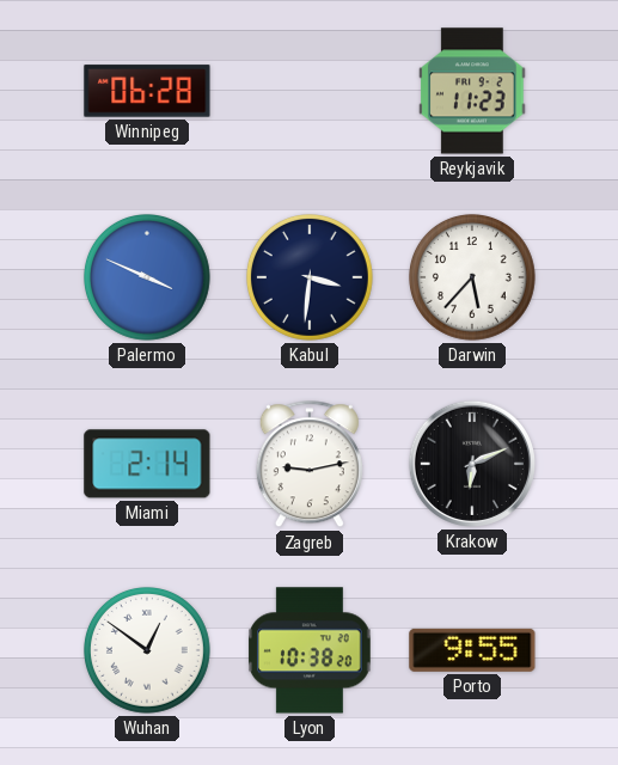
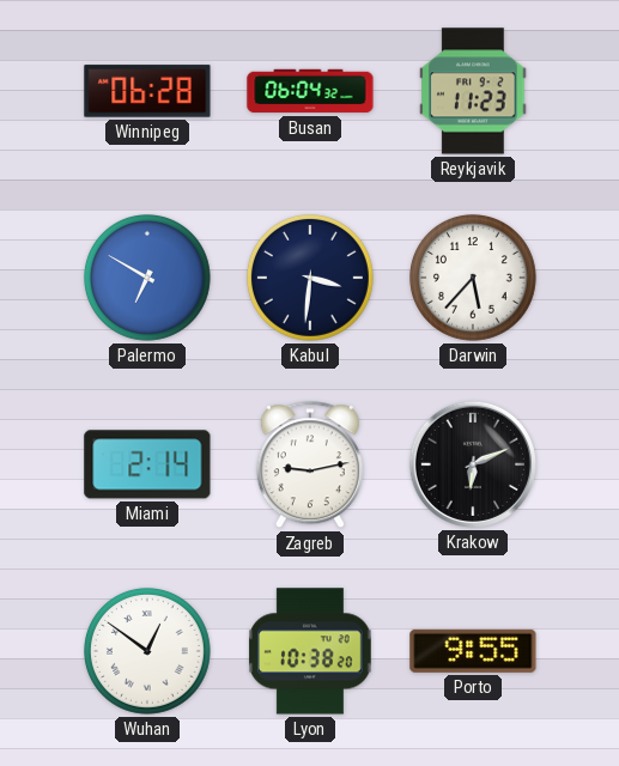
Busan: none -> 06:04 (310, 91)
Palermo: 3:49 -> 6:50 (148, 279)
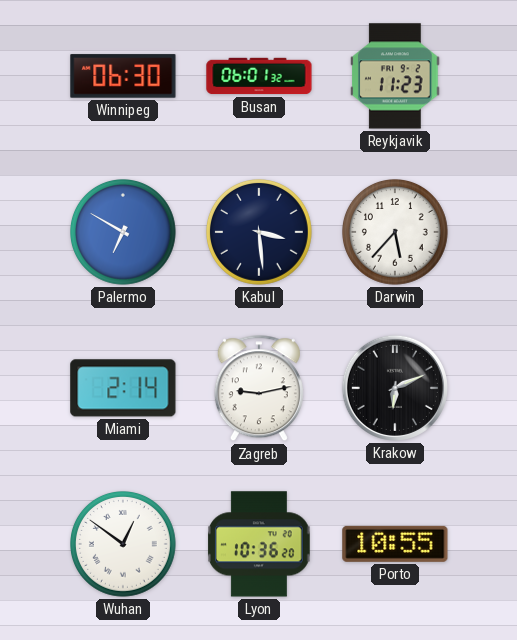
Winnipeg: 06:28 -> 06:30 (123, 76)
Busan: 06:04 -> 06:01 (259, 76)
Kabul: 3:31 -> 3:29 (260, 233)
Lyon: 10:38 -> 10:36 (260, 544)
Porto: 9:55 -> 10:55 (395, 544)
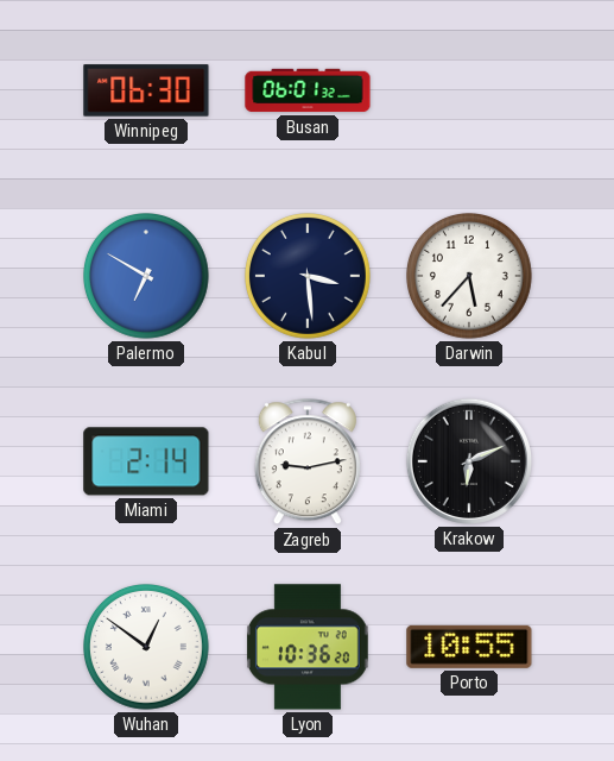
Reykjavik: 11:23 -> none (395, 76)
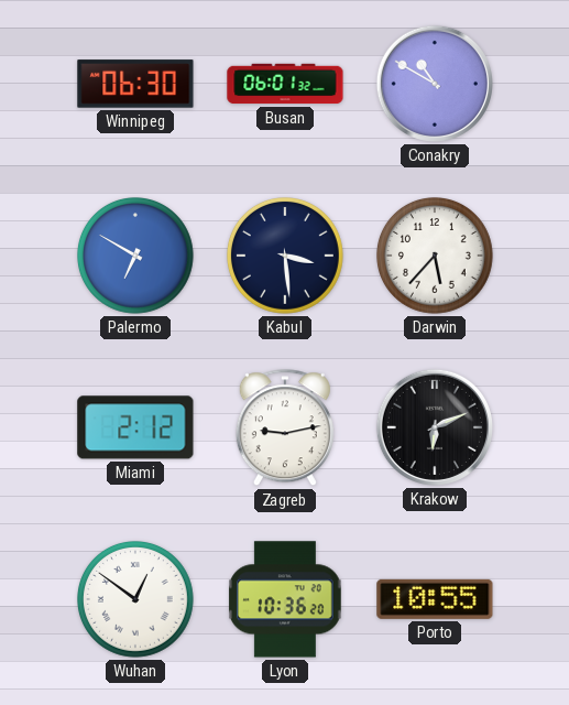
Conakry: none -> 10:50 (435, 84)
Miami: 2:14 -> 2:12 (135, 427)
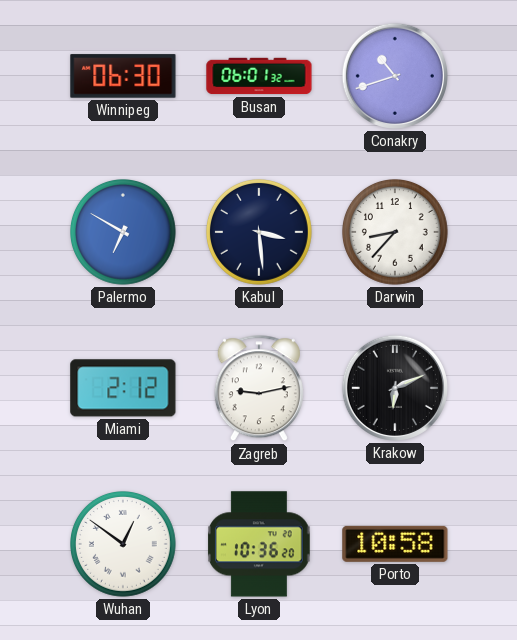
Conakry: 10:50 -> 10:42 (395, 76)
Darwin: 5:37 -> 8:37 (396, 233)
Porto: 10:55 -> 10:58 (395, 544)
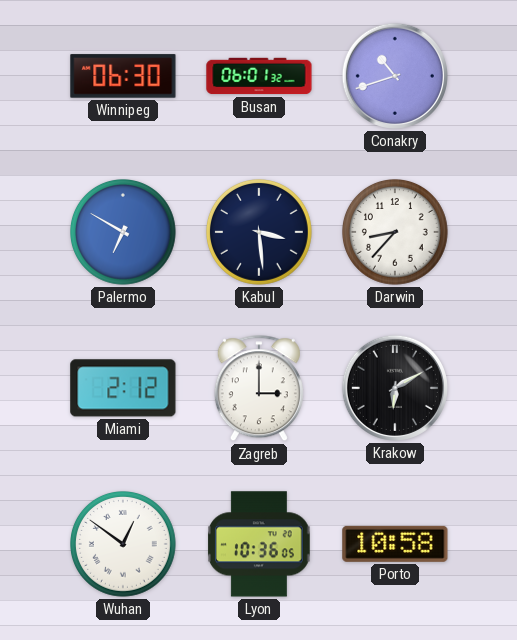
Zagreb: 9:13 -> 3:00 (259, 389)
Krakow: 6:11 -> 6:10 (395, 388)
Lyon: 10:36:20 -> 10:36:05 (260, 544)
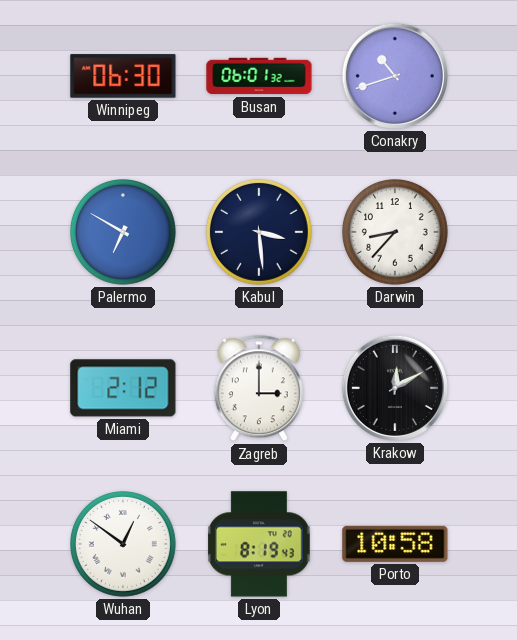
Krakow: 6:10 -> 12:10 (395, 388)
Lyon: 10:36 -> 8:19 (260, 544)
